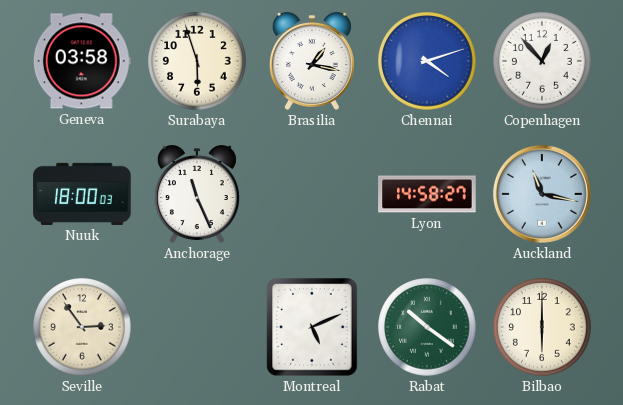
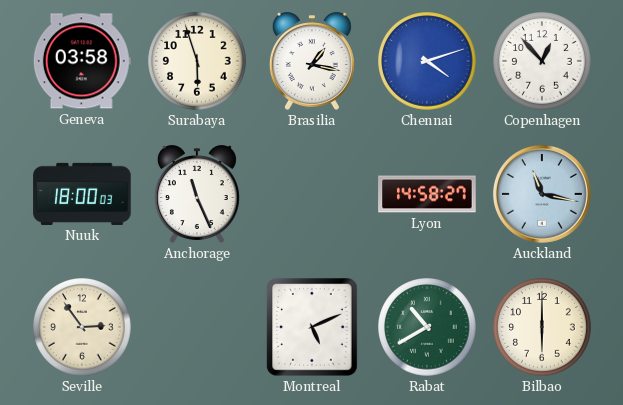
Rabat: 10:21 -> 10:40 (427, 327)
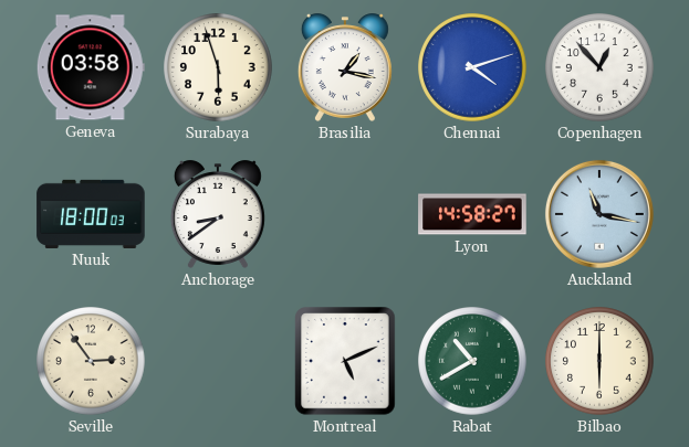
Anchorage: 11:26 -> 8:39 (218, 214)
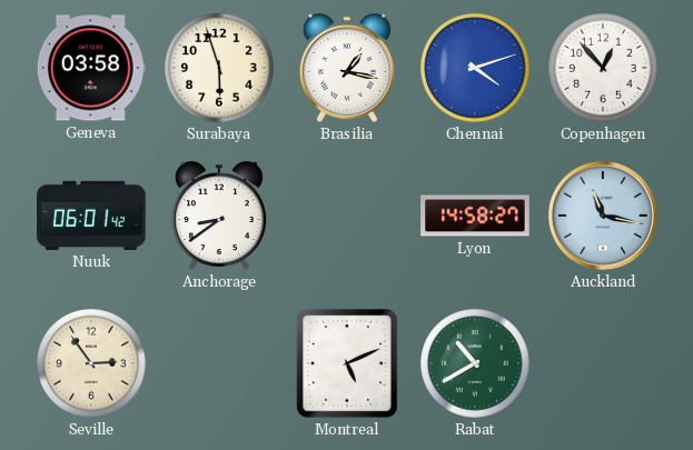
Nuuk: 18:00 -> 06:01 (91, 216)
Bilbao: 6:00 -> none (599, 361)
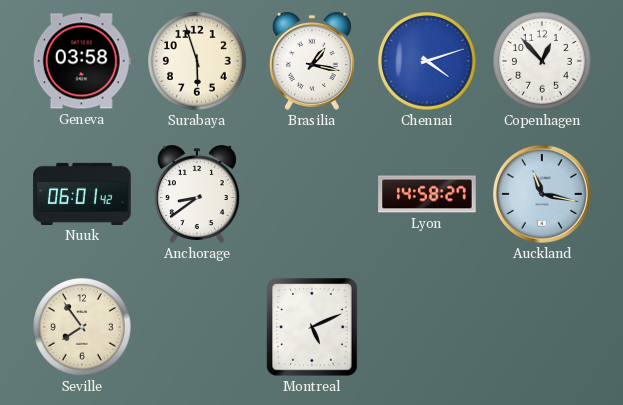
Seville: 2:54 -> 7:54 (82, 327)
Rabat: 10:40 -> none (475, 363)
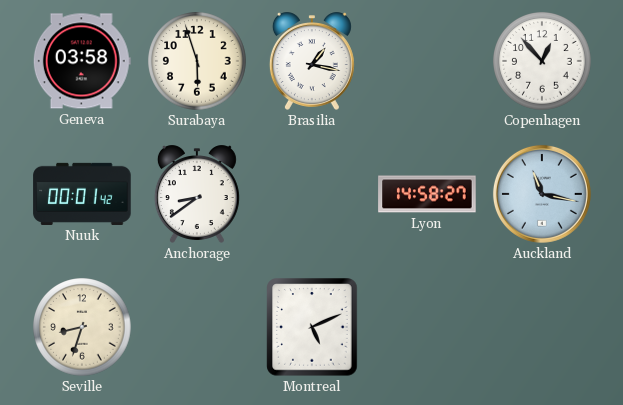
Chennai: 4:12 -> none (427, 61)
Nuuk: 06:01 -> 00:01 (82, 194)
Seville: 7:54 -> 8:33 (82, 327)
